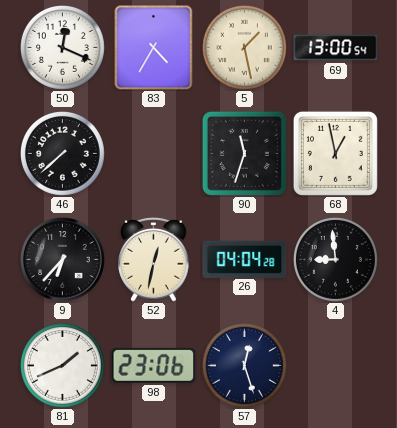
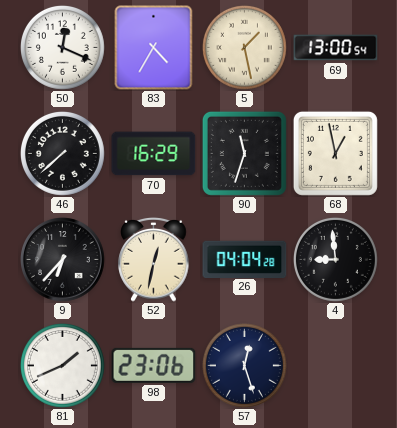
70: none -> 16:29 (154, 154)
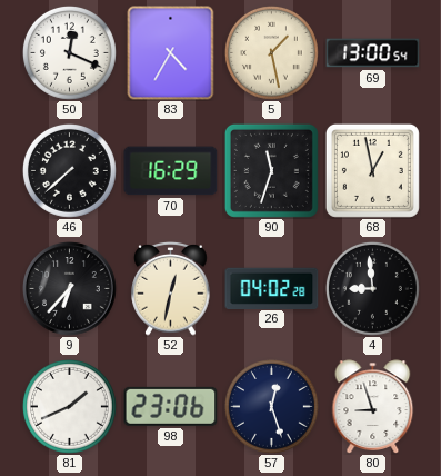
26: 04:04 -> 04:02 (272, 288)
80: none -> 8:57 (373, 407)
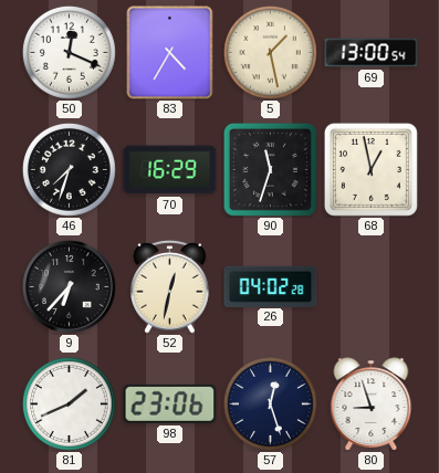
46: 7:38 -> 7:33 (69, 169)
4: 8:59 -> none (372, 288)
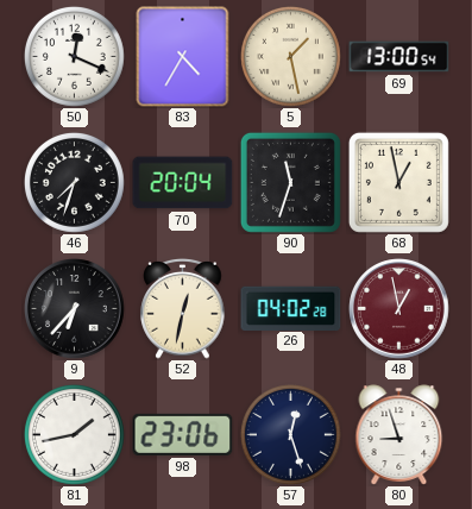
70: 16:29 -> 20:04 (183, 183)
48: none -> 12:58 (399, 309)
81: 1:41 -> 1:43 (74, 434)
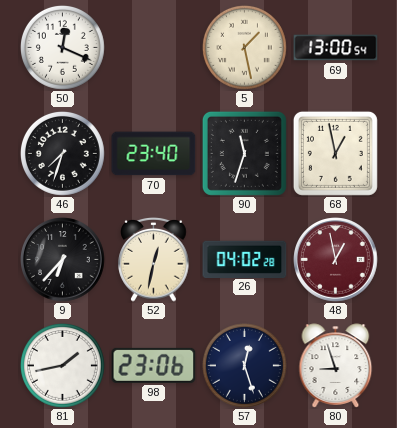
83: 4:35 -> none (183, 57)
70: 20:04 -> 23:40 (154, 154)
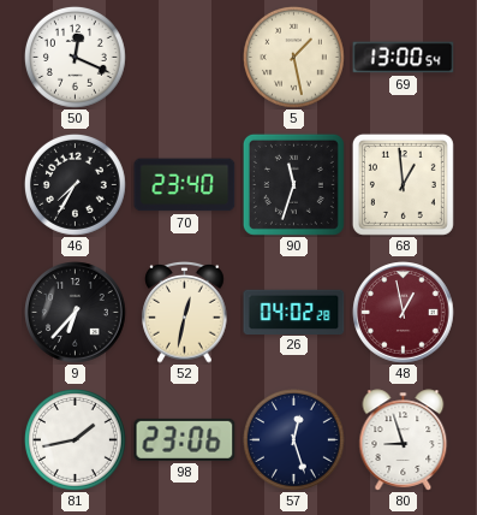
46: 7:33 -> 7:35 (74, 184)
68: 12:58 -> 12:59 (403, 184)
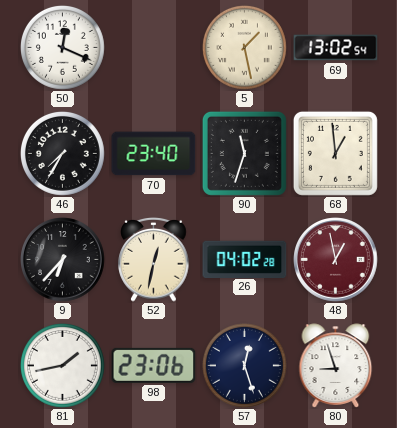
69: 13:00 -> 13:02 (336, 48)
